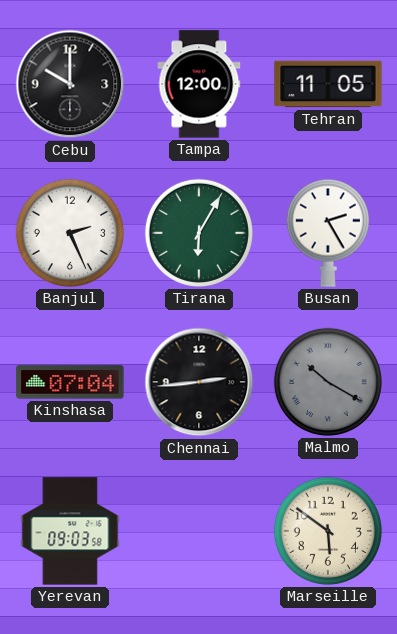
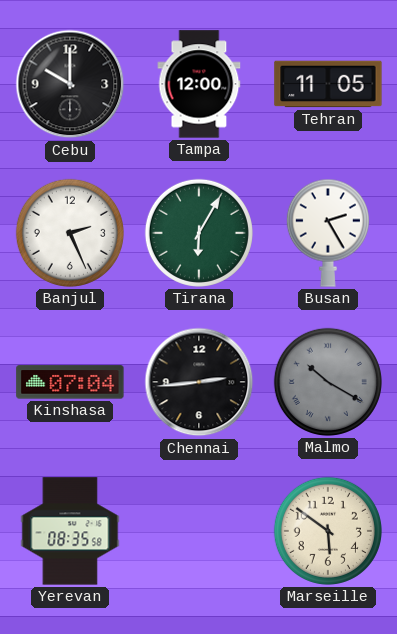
Yerevan: 09:03 -> 08:35 (70, 531)
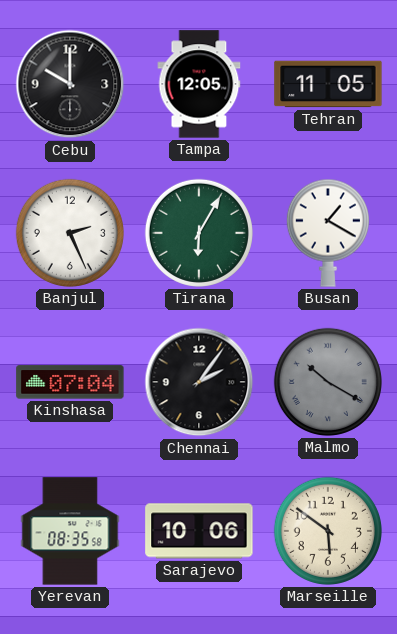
Tampa: 12:00 -> 12:05 (199, 84)
Busan: 2:25 -> 1:20 (328, 233)
Chennai: 2:44 -> 2:06 (199, 382)
Sarajevo: none -> 10:06 (199, 531)
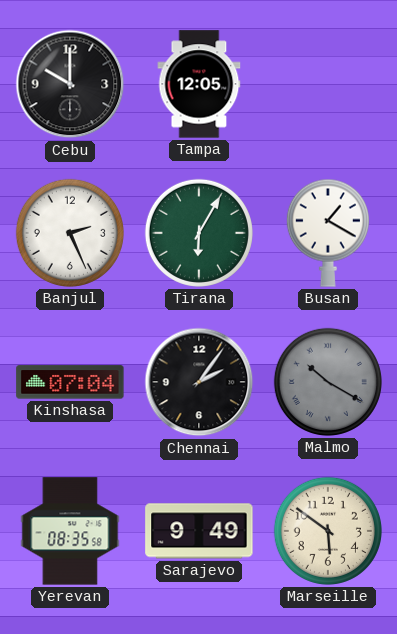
Tehran: 11:05 -> none (328, 84)
Sarajevo: 10:06 -> 9:49 (199, 531)
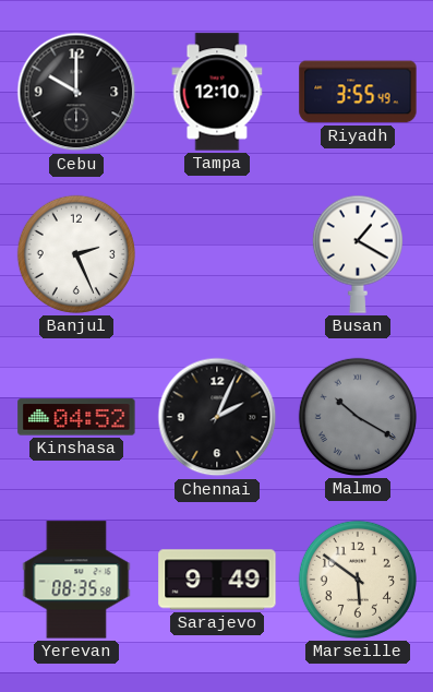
Tampa: 12:05 -> 12:10 (217, 92)
Riyadh: none -> 3:55 (358, 92)
Tirana: 6:05 -> none (199, 233)
Kinshasa: 07:04 -> 04:52 (76, 417)
Chennai: 2:06 -> 2:04 (217, 417)
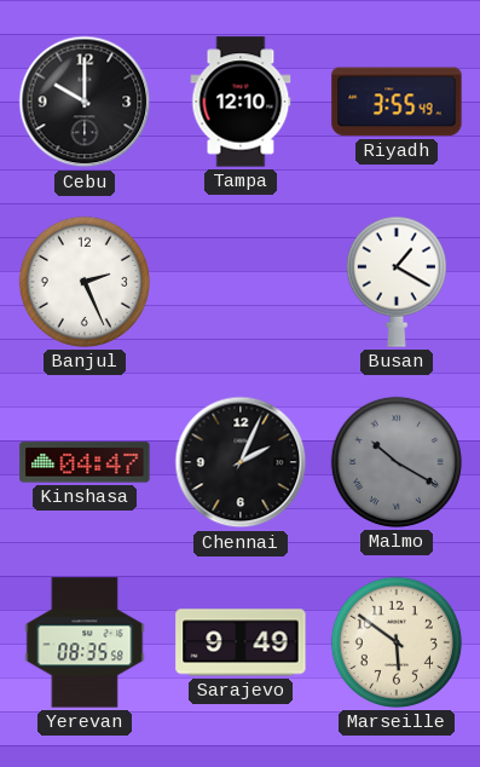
Kinshasa: 04:52 -> 04:47 (85, 462)
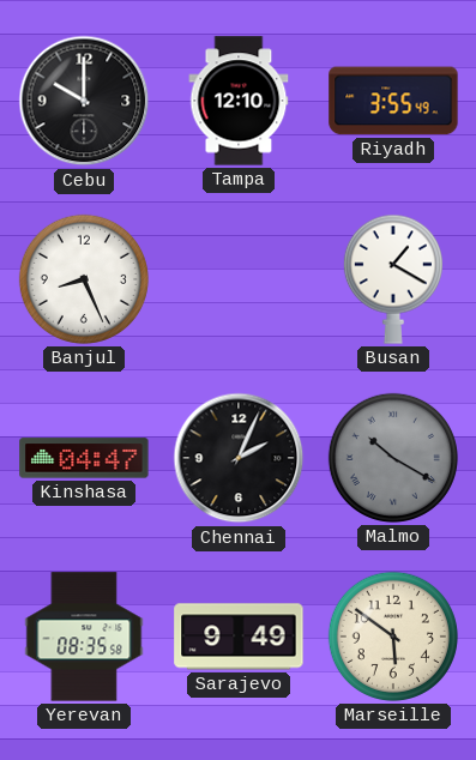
Banjul: 2:26 -> 8:26 (84, 279)
